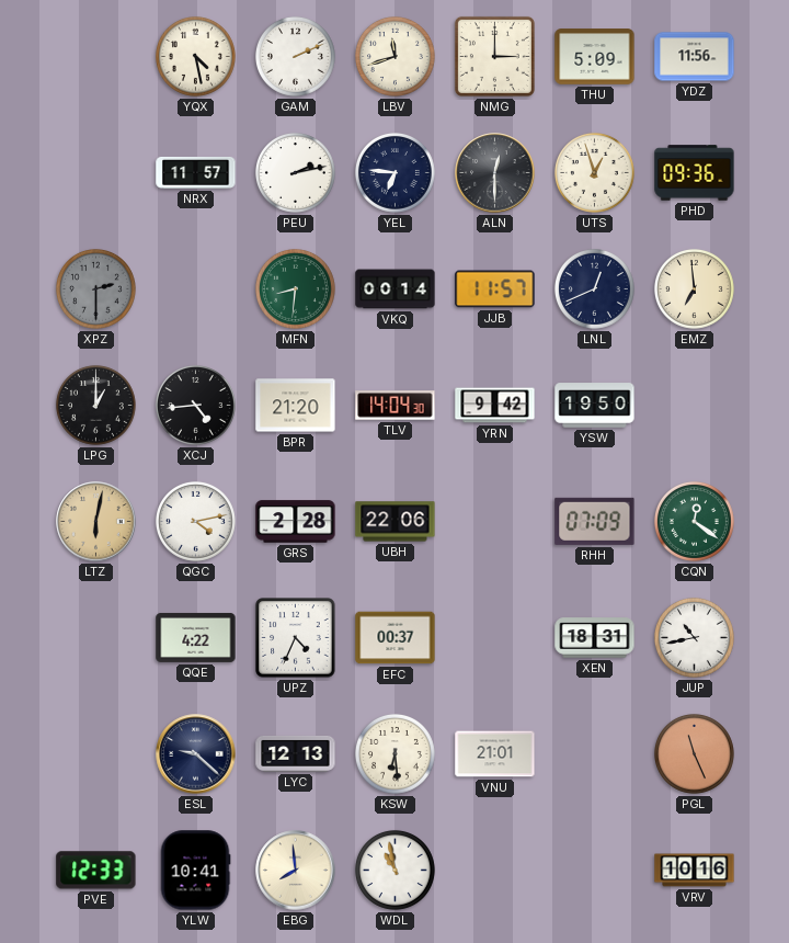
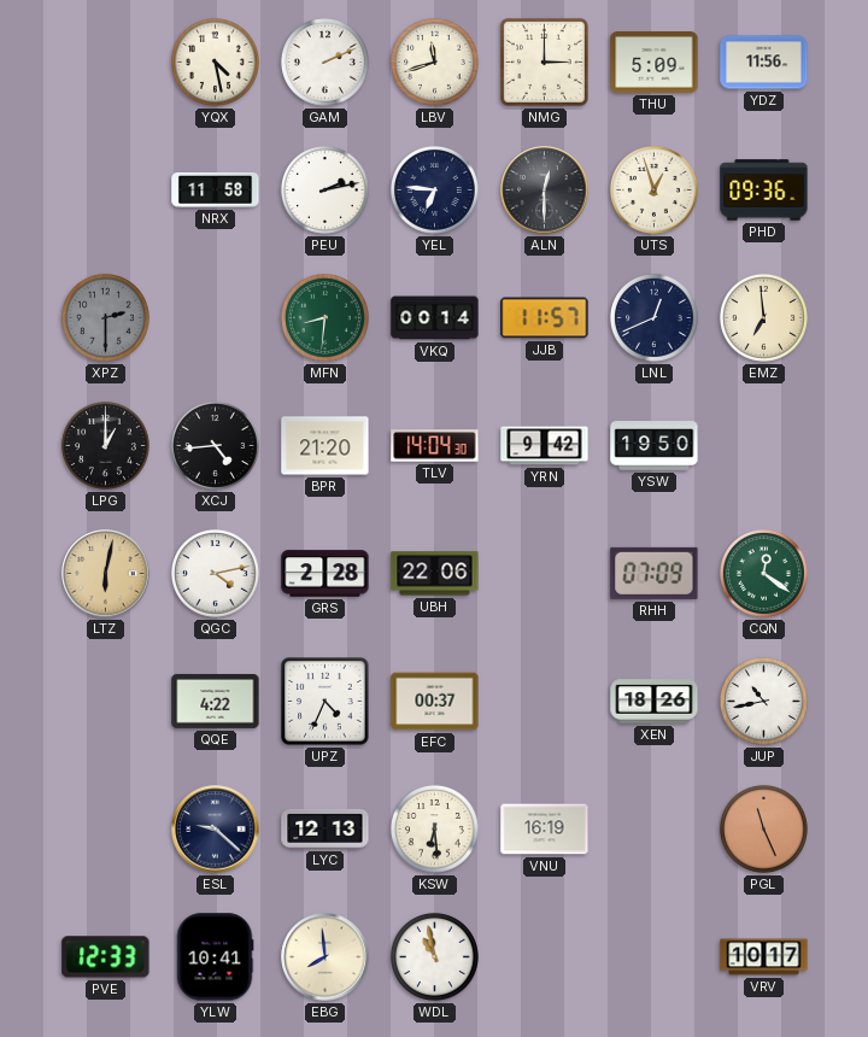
NRX: 11:57 -> 11:58 (216, 189)
XEN: 18:31 -> 18:26 (655, 702)
VNU: 21:01 -> 16:19 (545, 830)
VRV: 10:16 -> 10:17 (764, 957)
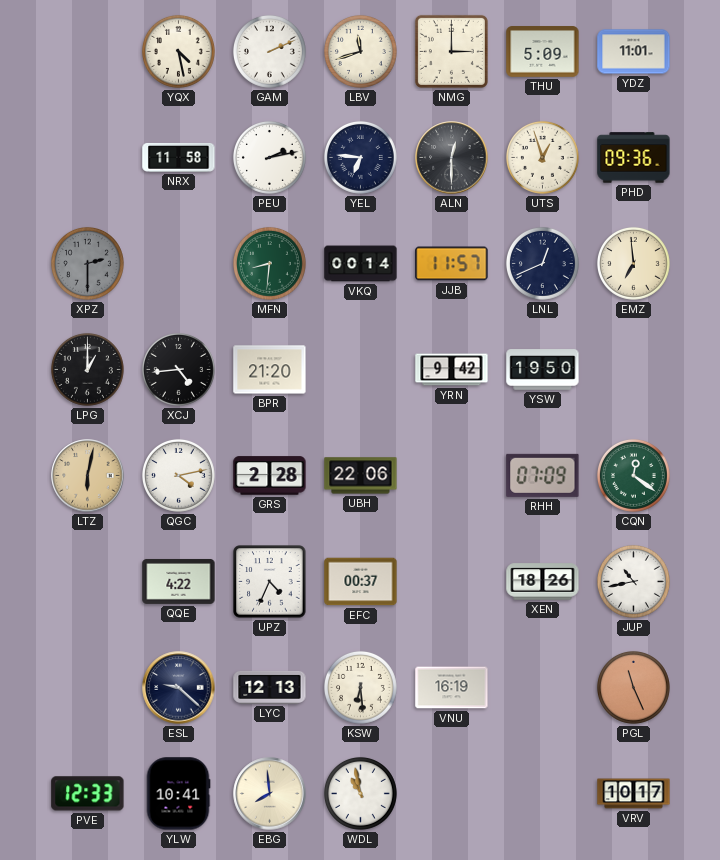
YDZ: 11:56 -> 11:01 (634, 52)
TLV: 14:04 -> none (435, 446)
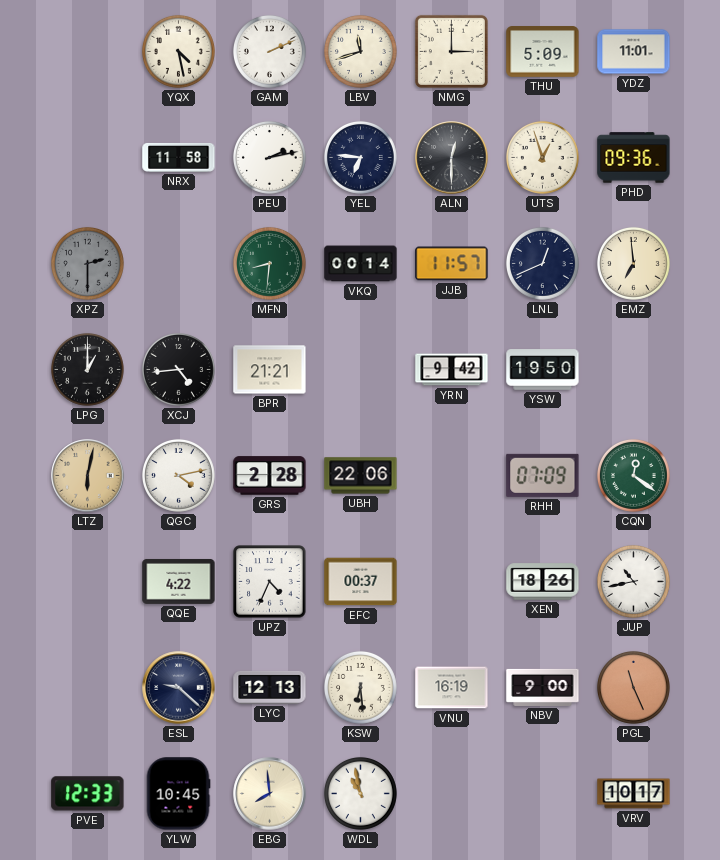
BPR: 21:20 -> 21:21 (270, 370)
NBV: none -> 9:00 (543, 687)
YLW: 10:41 -> 10:45 (178, 794)
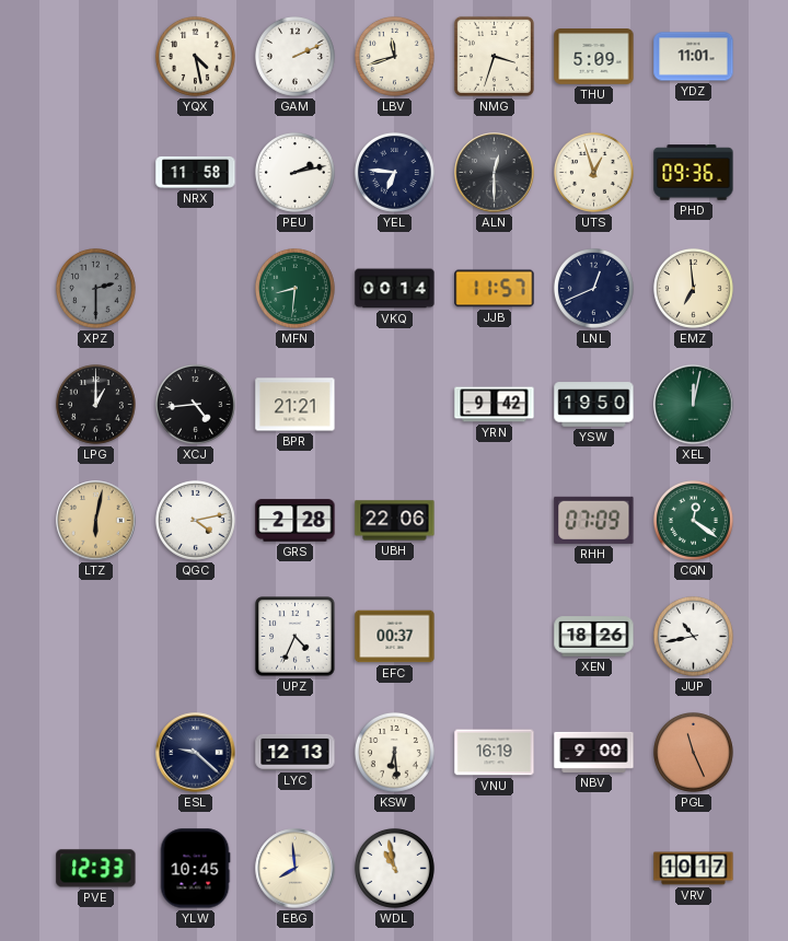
NMG: 3:00 -> 3:33 (494, 56)
XEL: none -> 12:02 (694, 405)
QQE: 4:22 -> none (179, 581)
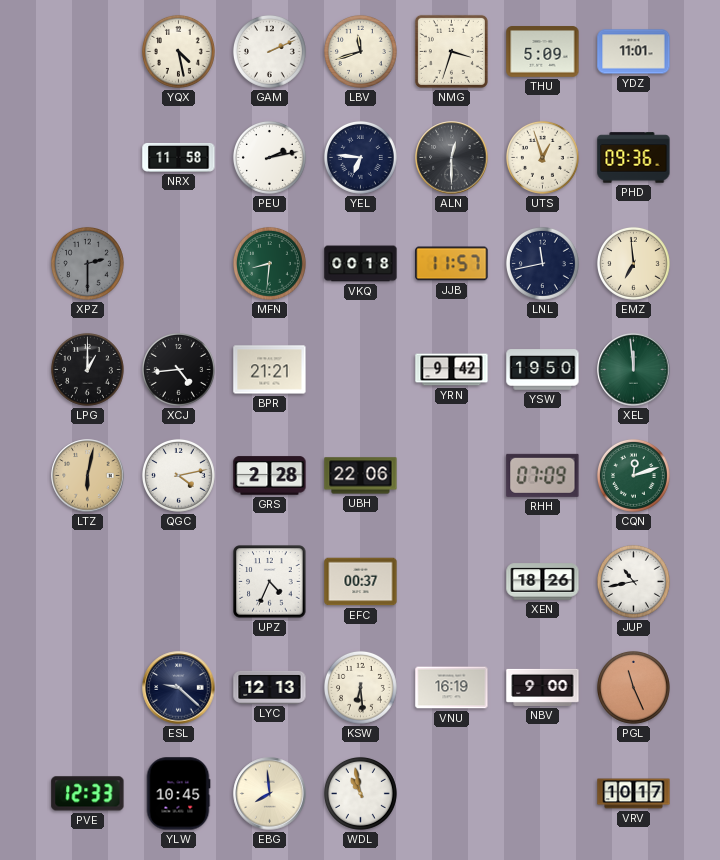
VKQ: 00:14 -> 00:18 (361, 264)
LNL: 12:41 -> 11:43 (542, 263)
XEL: 12:02 -> 11:59 (634, 370)
CQN: 12:21 -> 12:12 (633, 475)
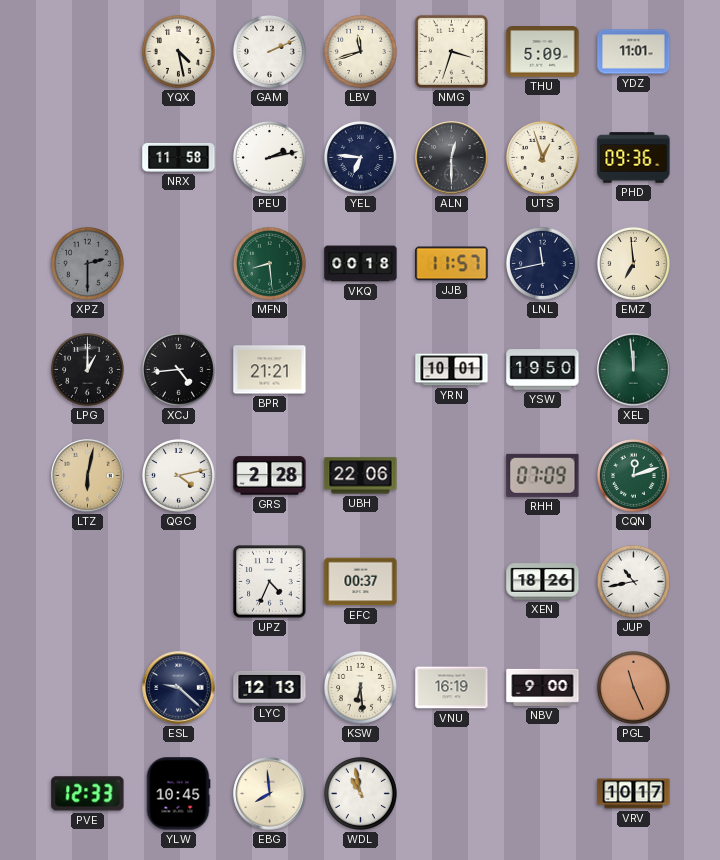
MFN: 8:31 -> 8:29 (269, 263)
YRN: 9:42 -> 10:01 (452, 370)
